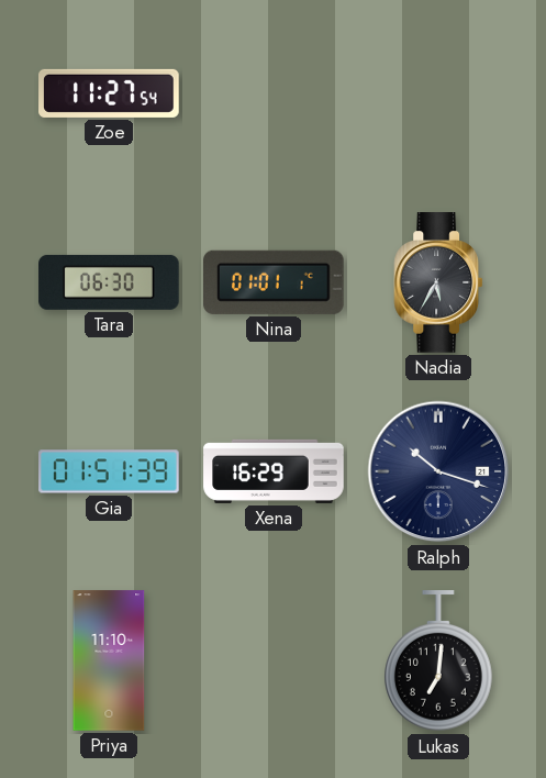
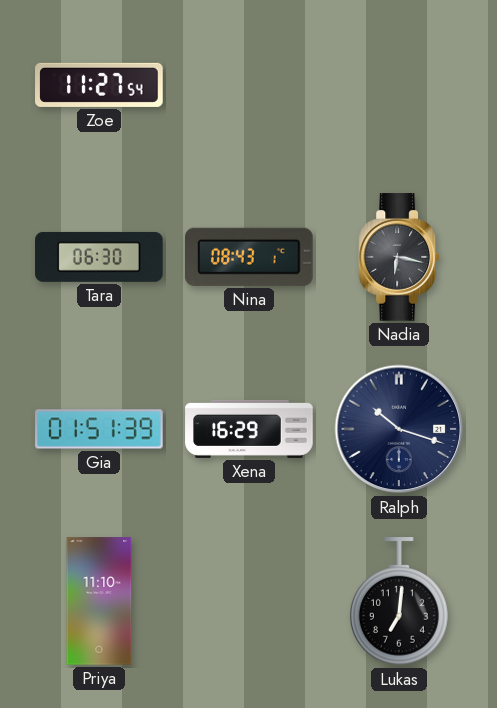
Nina: 01:01 -> 08:43 (250, 257)
Nadia: 5:35 -> 6:17 (399, 257)
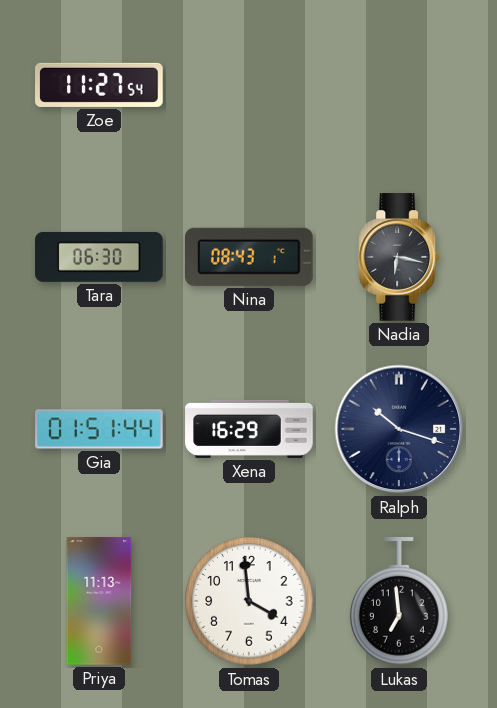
Gia: 01:51:39 -> 01:51:44 (99, 429)
Priya: 11:10 -> 11:13 (99, 601)
Tomas: none -> 3:59 (249, 601)
Lukas: 7:01 -> 6:59 (400, 602)
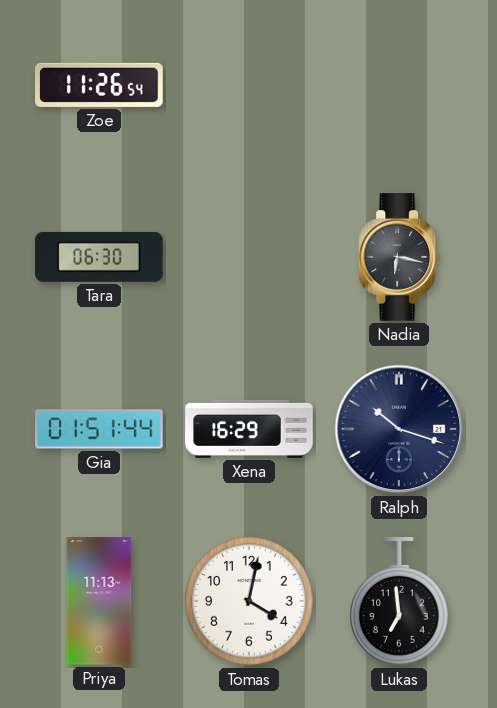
Zoe: 11:27 -> 11:26 (99, 85)
Nina: 08:43 -> none (250, 257)
Tomas: 3:59 -> 4:02 (249, 601)
